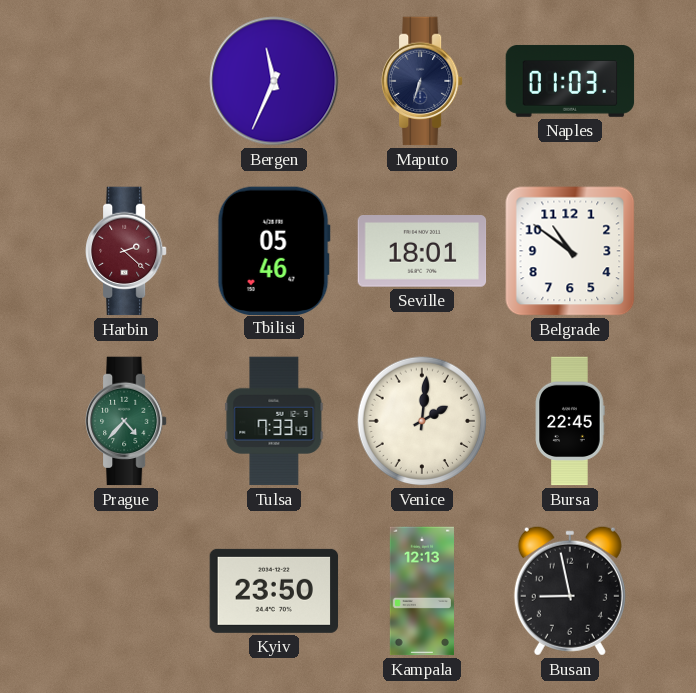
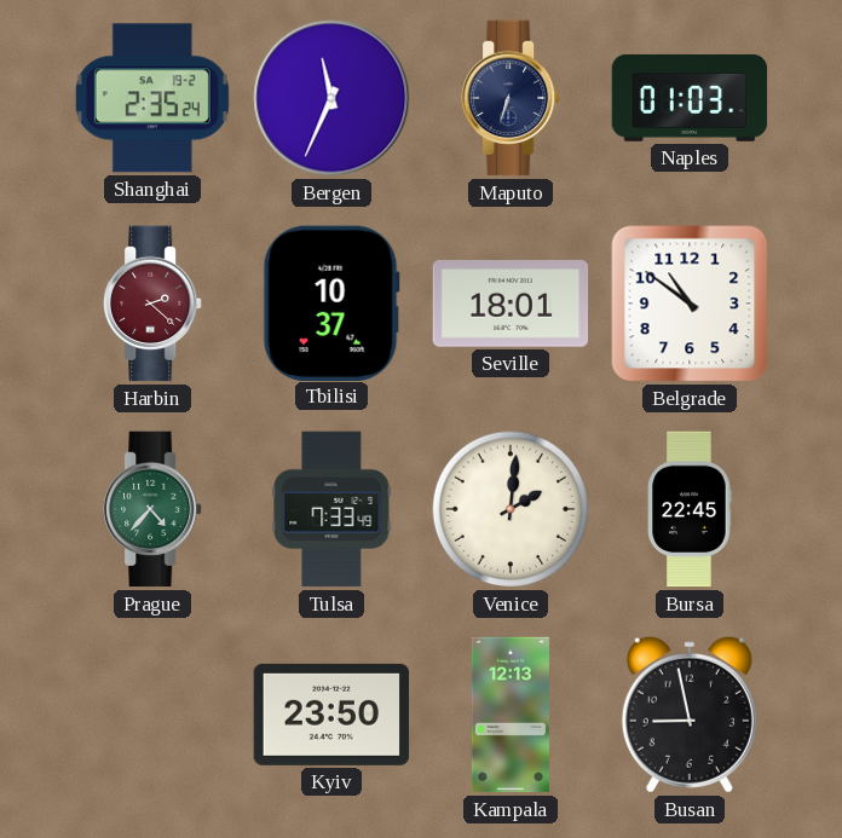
Shanghai: none -> 2:35 (152, 98)
Tbilisi: 05:46 -> 10:37 (331, 302)
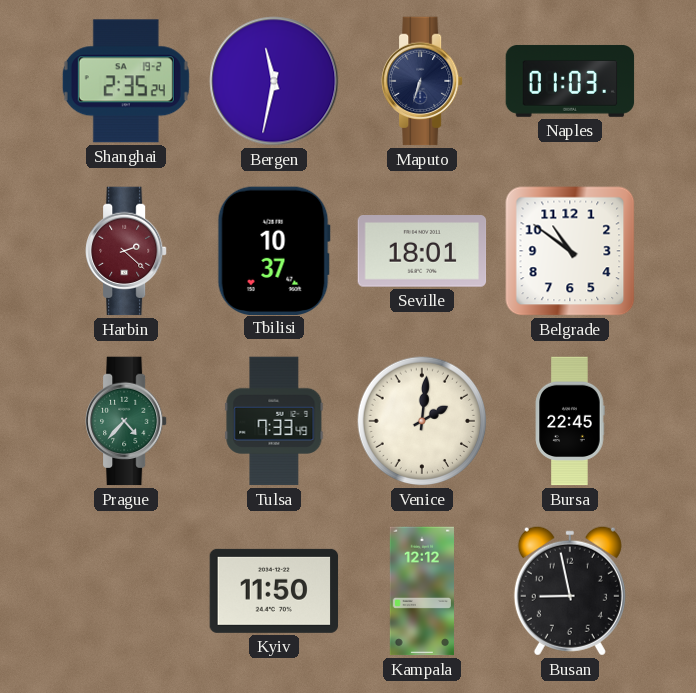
Bergen: 11:34 -> 11:32 (274, 81)
Kyiv: 23:50 -> 11:50 (274, 591)
Kampala: 12:13 -> 12:12 (422, 591)
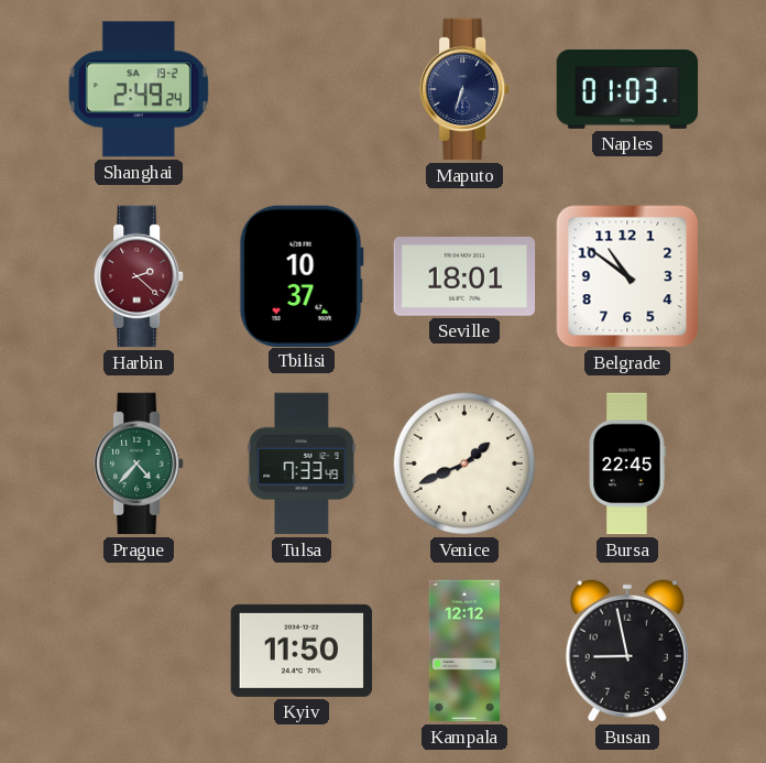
Shanghai: 2:35 -> 2:49 (139, 89)
Bergen: 11:32 -> none (274, 81)
Venice: 2:01 -> 1:41 (464, 464)
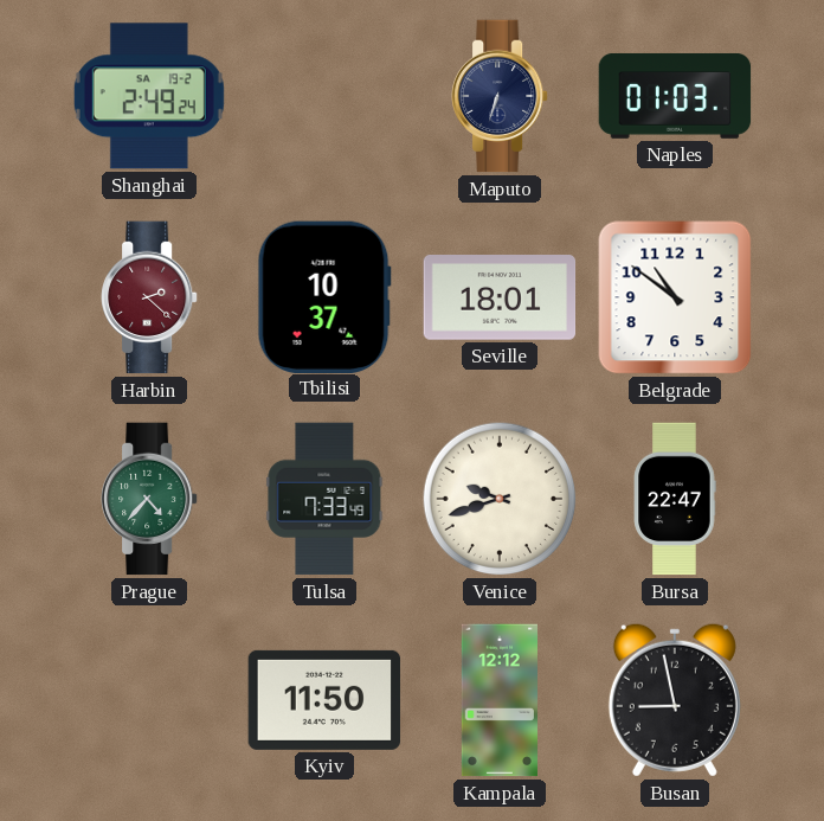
Venice: 1:41 -> 9:42 (500, 499)
Bursa: 22:45 -> 22:47 (675, 499)
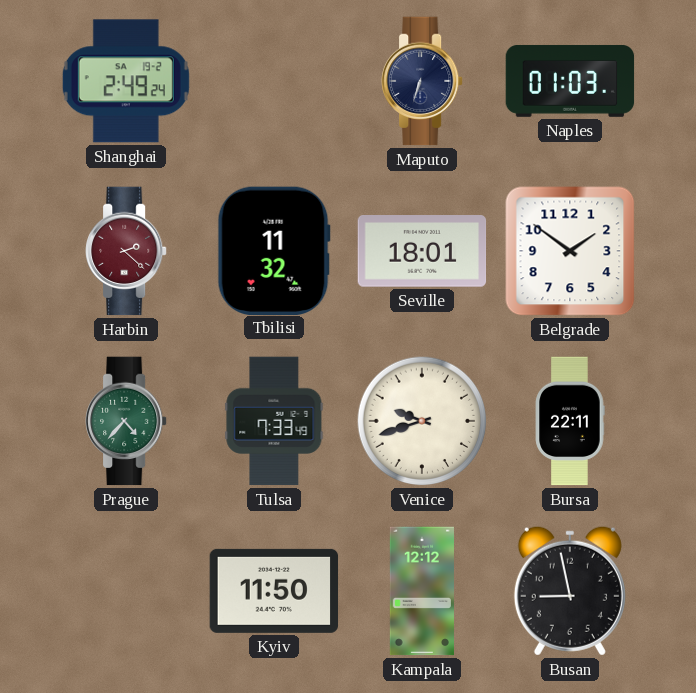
Tbilisi: 10:37 -> 11:32 (274, 250)
Belgrade: 10:51 -> 1:51 (570, 251)
Bursa: 22:47 -> 22:11 (570, 421)
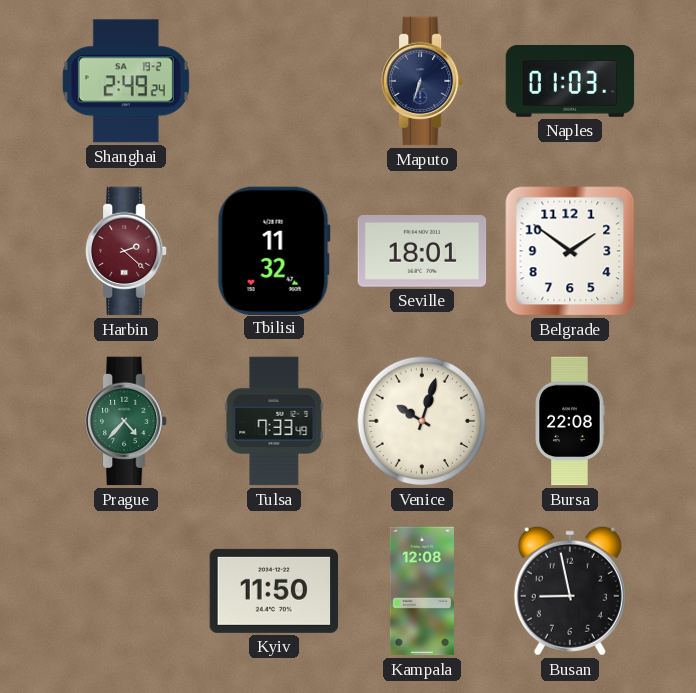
Venice: 9:42 -> 10:03 (422, 421)
Bursa: 22:11 -> 22:08 (570, 421)
Kampala: 12:12 -> 12:08 (422, 591)
